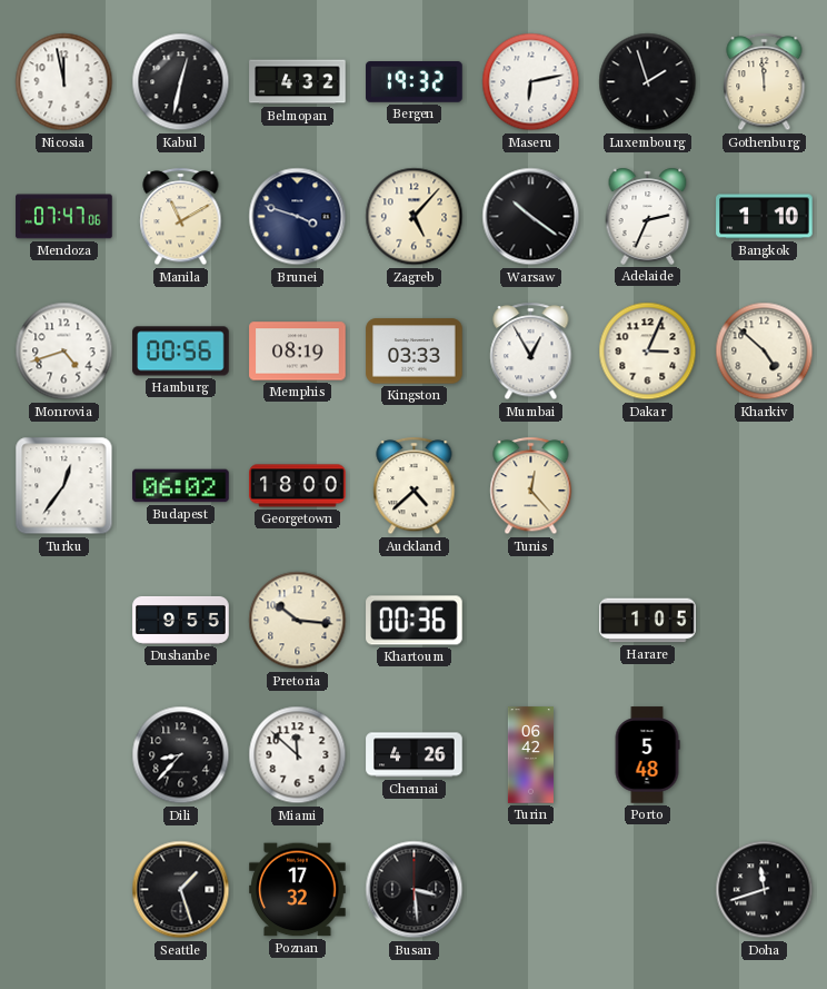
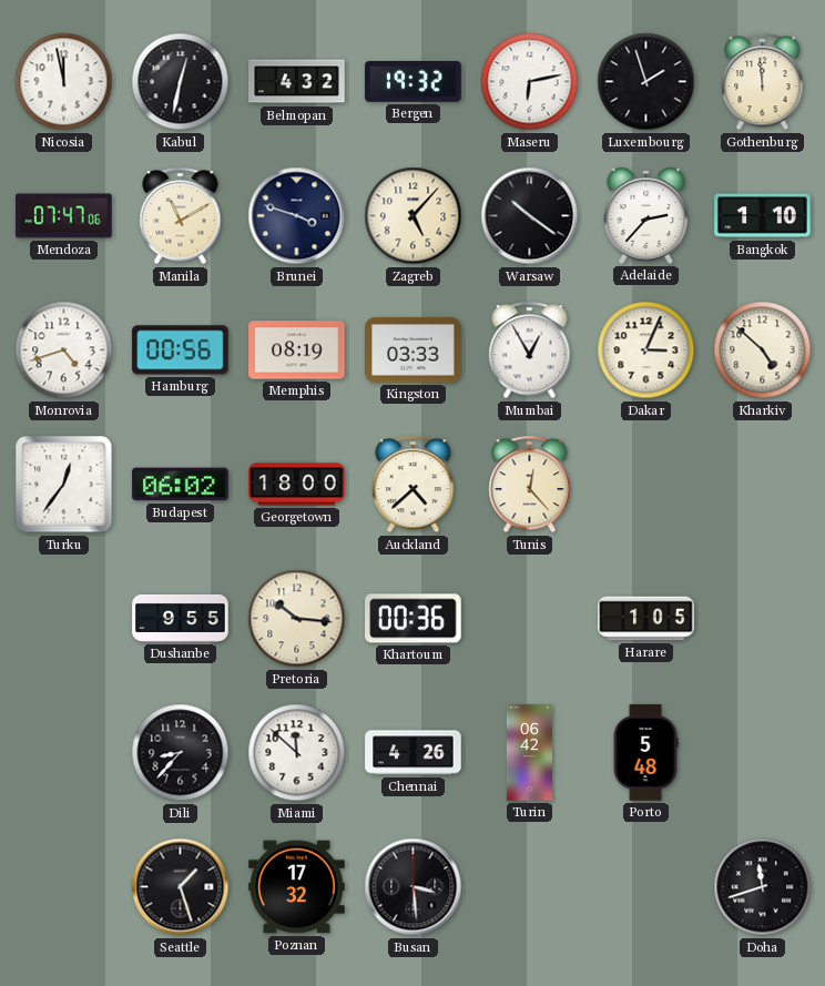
Adelaide: 2:34 -> 2:37 (646, 215)
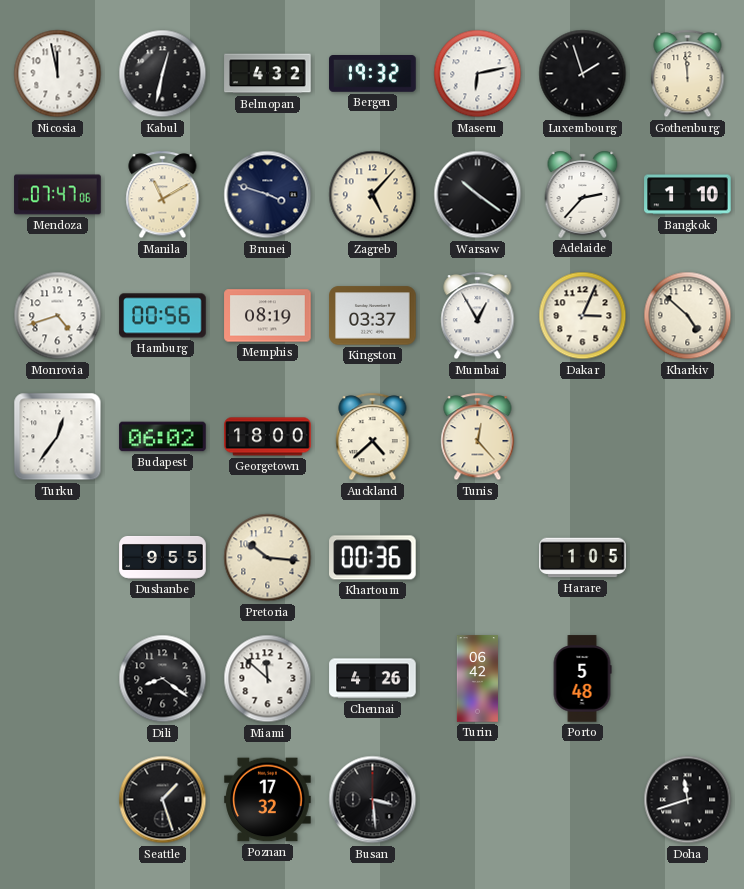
Kingston: 03:33 -> 03:37 (373, 316)
Dili: 8:37 -> 8:21 (163, 679)
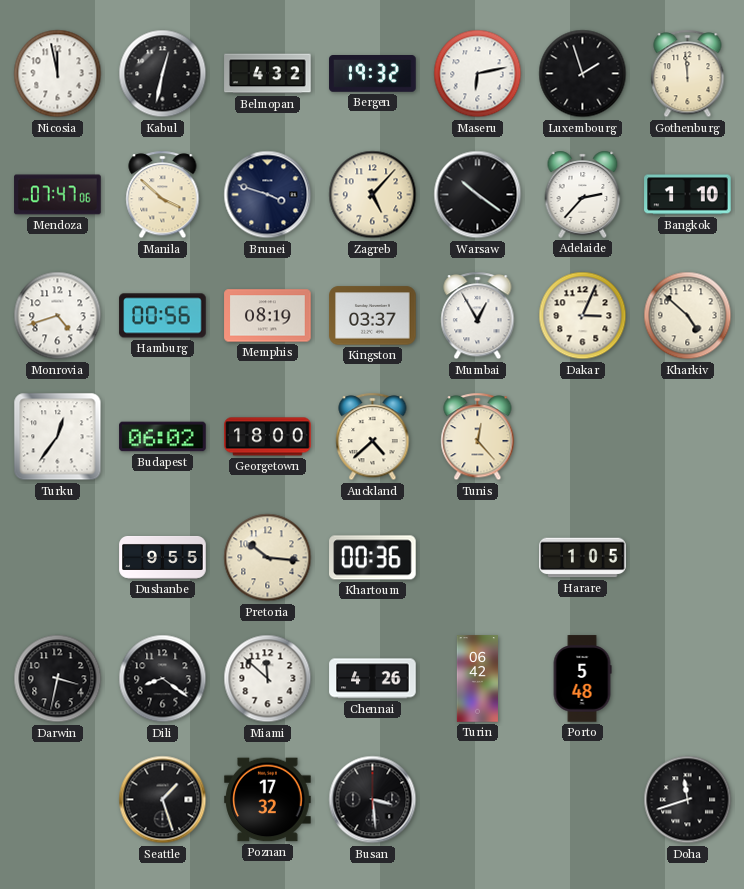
Manila: 11:10 -> 3:52 (163, 195)
Darwin: none -> 3:32 (58, 679)
